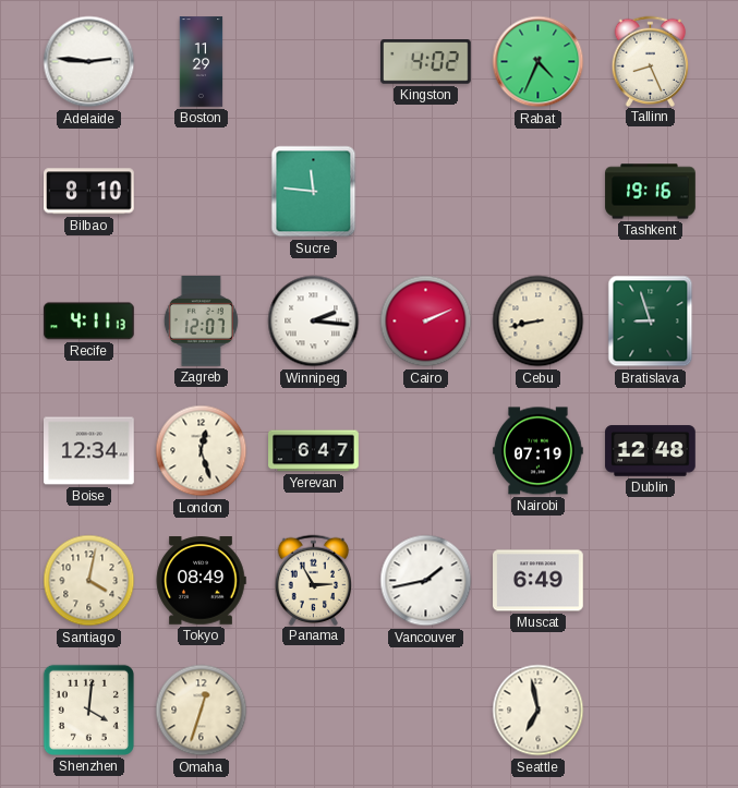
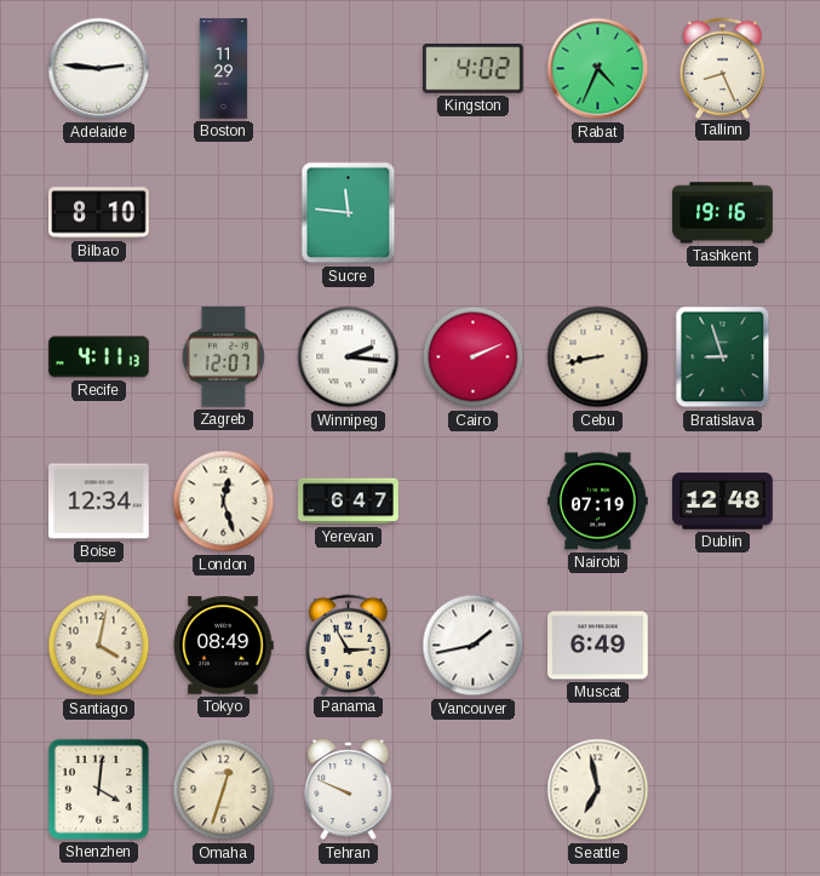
Tehran: none -> 9:49 (349, 790)
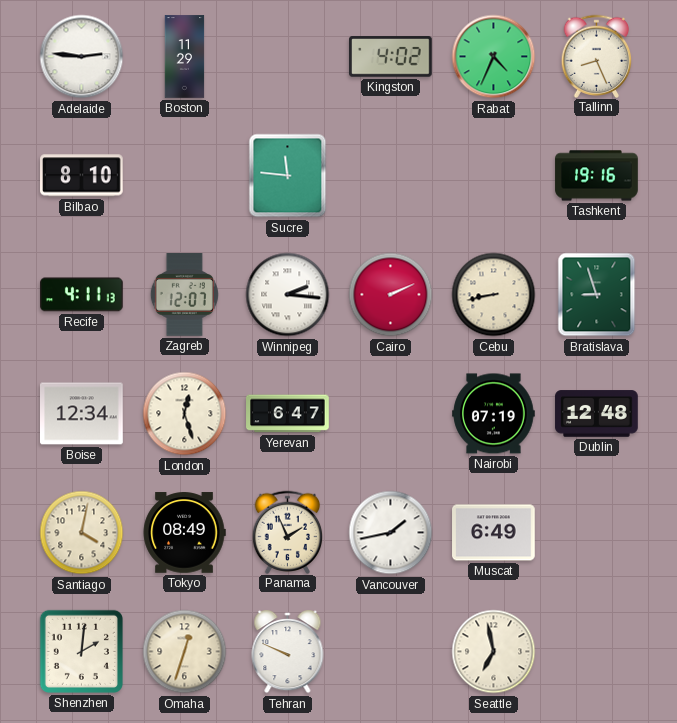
Panama: 2:55 -> 1:56 (288, 532)
Shenzhen: 4:01 -> 2:01 (81, 651)
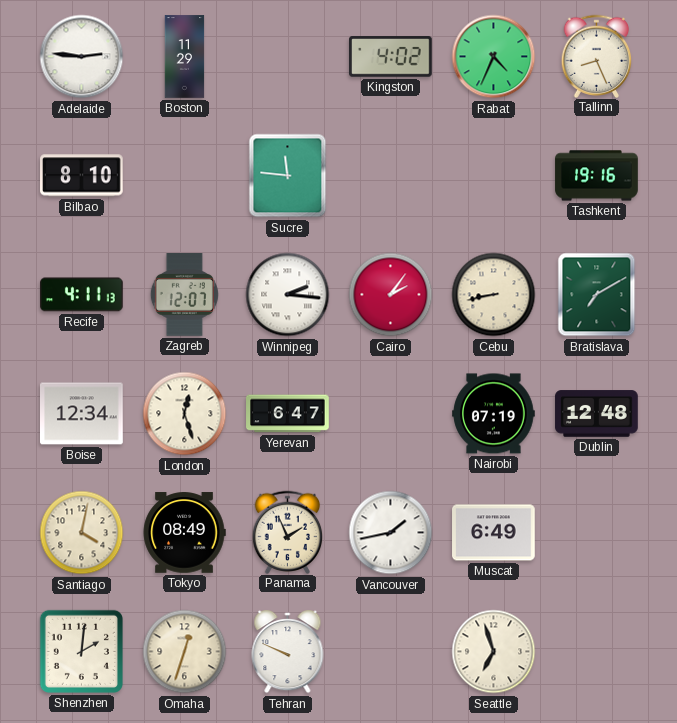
Cairo: 2:11 -> 2:06 (391, 295)
Bratislava: 8:57 -> 7:10 (597, 295)
Seattle: 6:58 -> 6:57 (494, 652)
